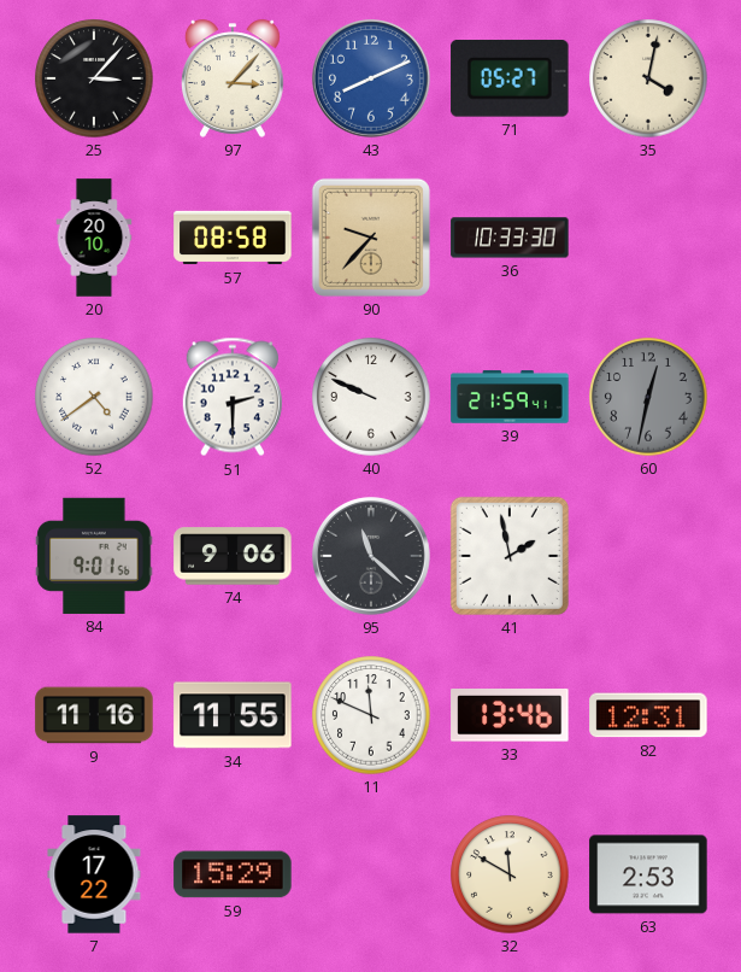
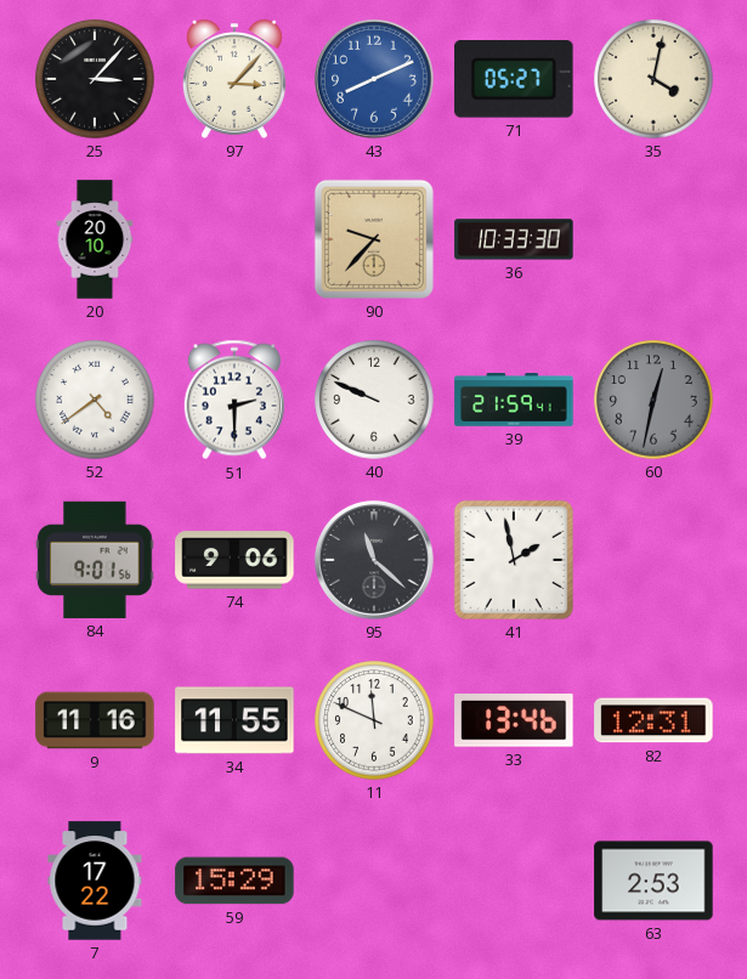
57: 08:58 -> none (233, 238)
32: 11:50 -> none (510, 874)
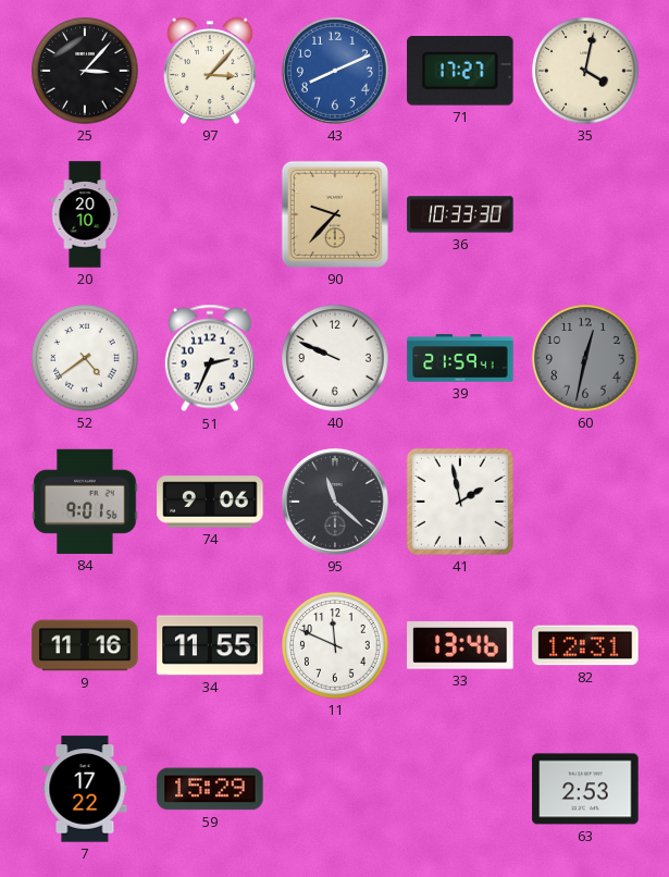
71: 05:27 -> 17:27 (460, 72)
51: 2:30 -> 2:34 (210, 358)
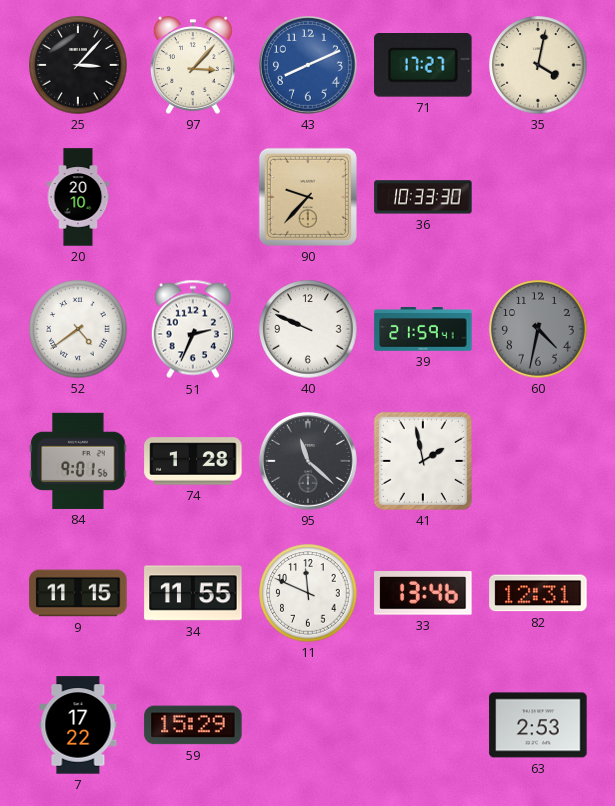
60: 12:32 -> 4:32 (538, 329)
74: 9:06 -> 1:28 (193, 461)
9: 11:16 -> 11:15 (78, 593)
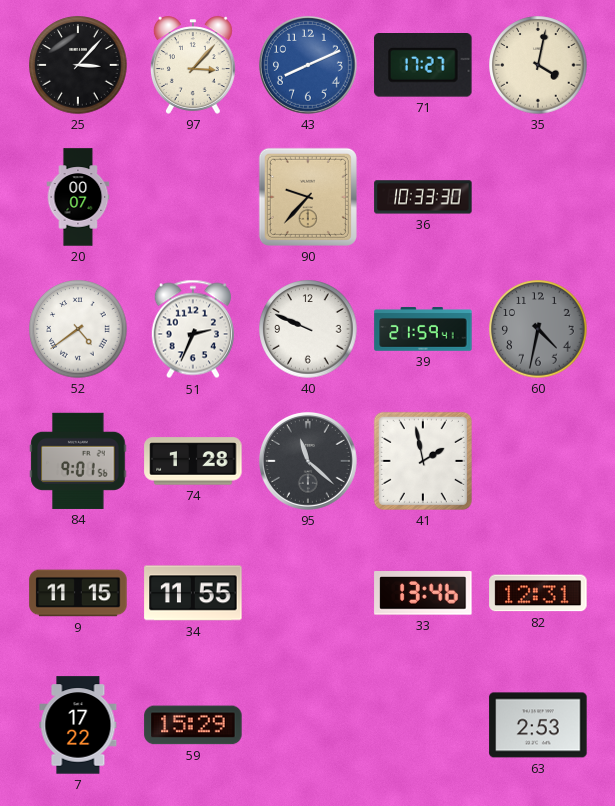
20: 20:10 -> 00:07 (78, 197)
11: 11:49 -> none (308, 593)
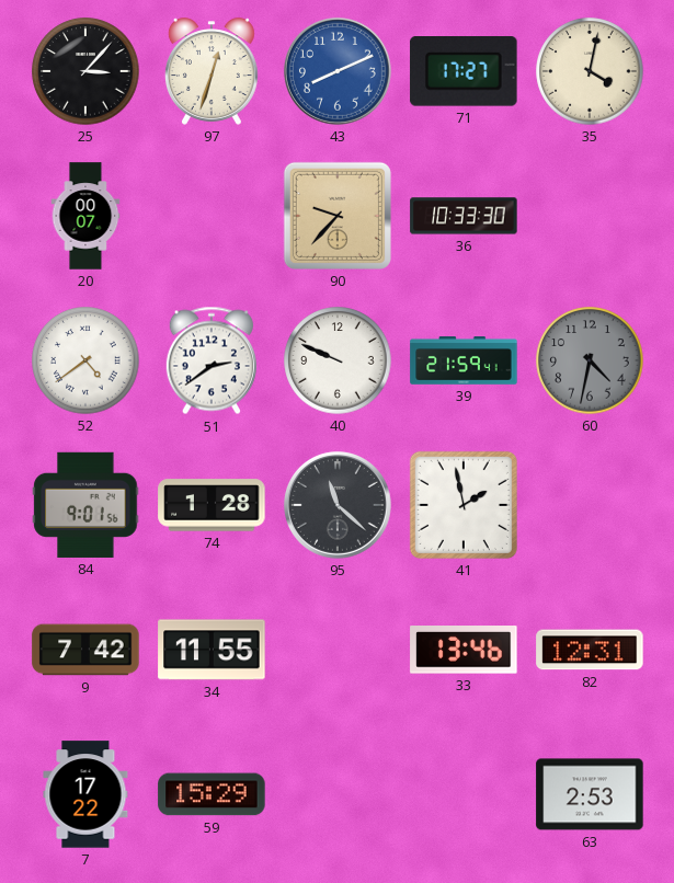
97: 3:07 -> 12:33 (212, 71)
51: 2:34 -> 2:39 (212, 360)
9: 11:15 -> 7:42 (85, 650)
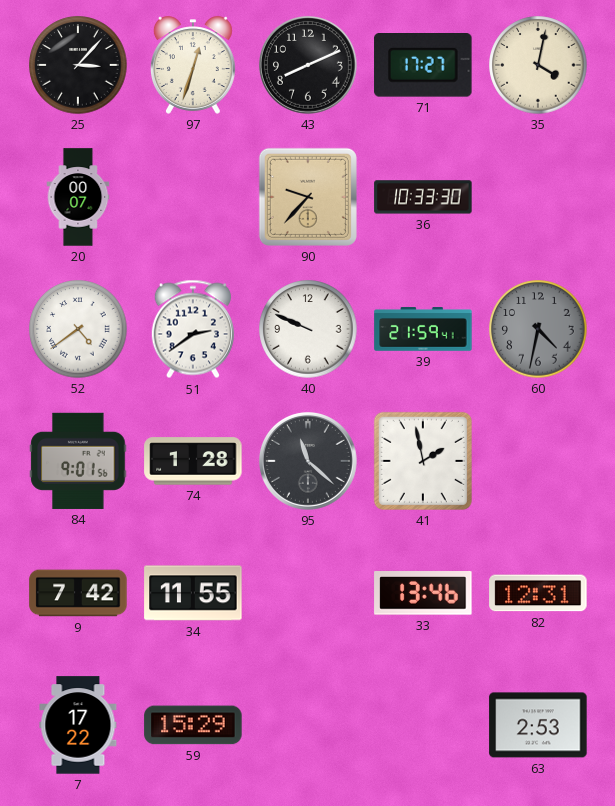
43 dial: blue -> black (308, 65)
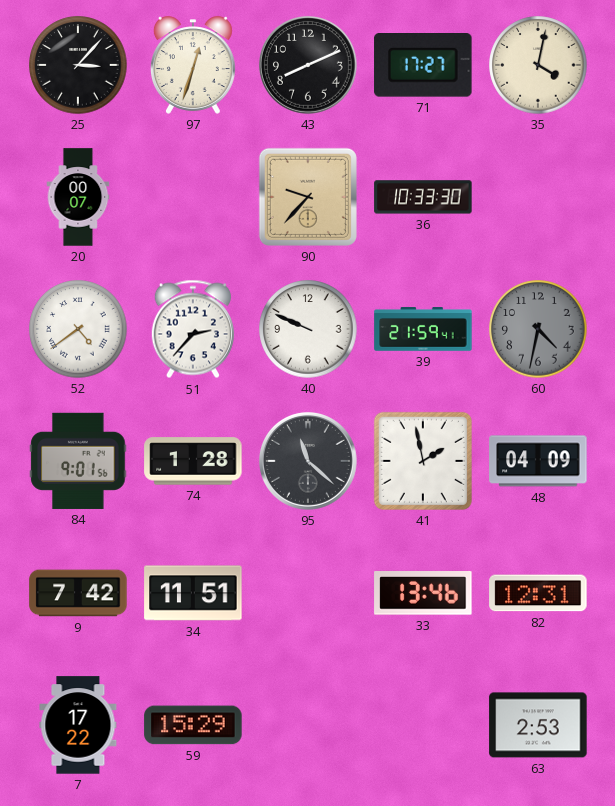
51: 2:39 -> 2:37 (193, 329)
48: none -> 04:09 (538, 461)
34: 11:55 -> 11:51 (193, 593)
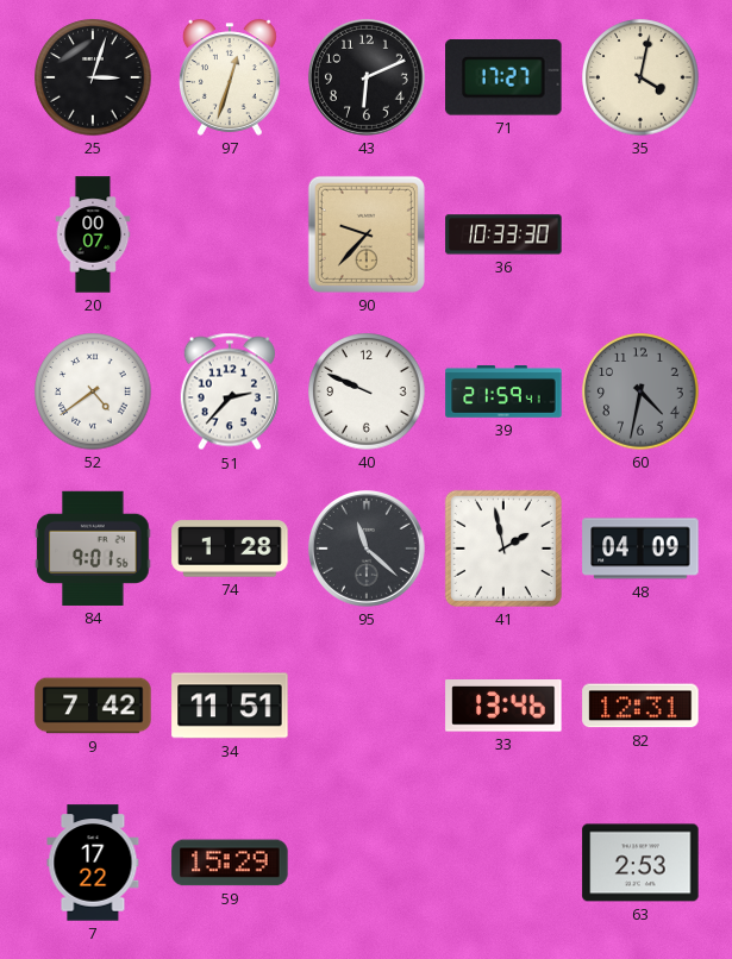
25: 3:07 -> 3:03 (93, 77)
43: 8:11 -> 6:11 (367, 77)
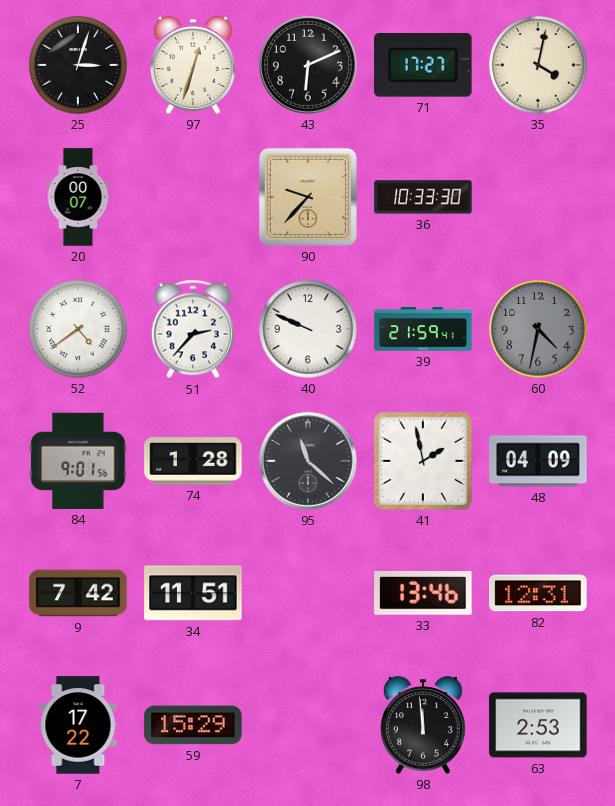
98: none -> 11:59 (423, 725)
